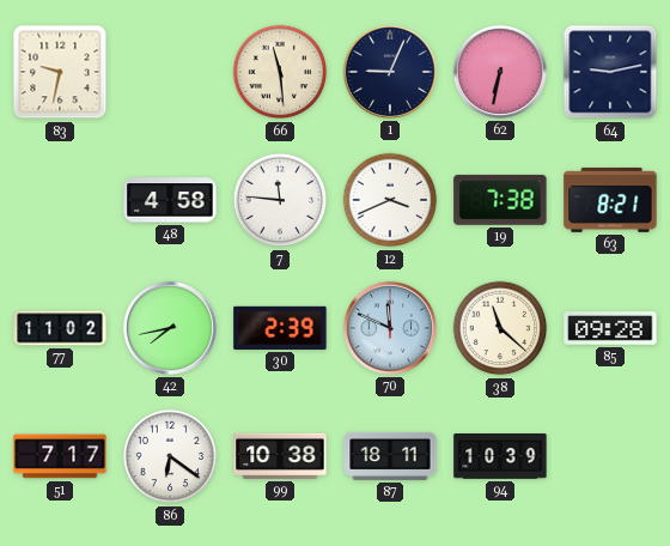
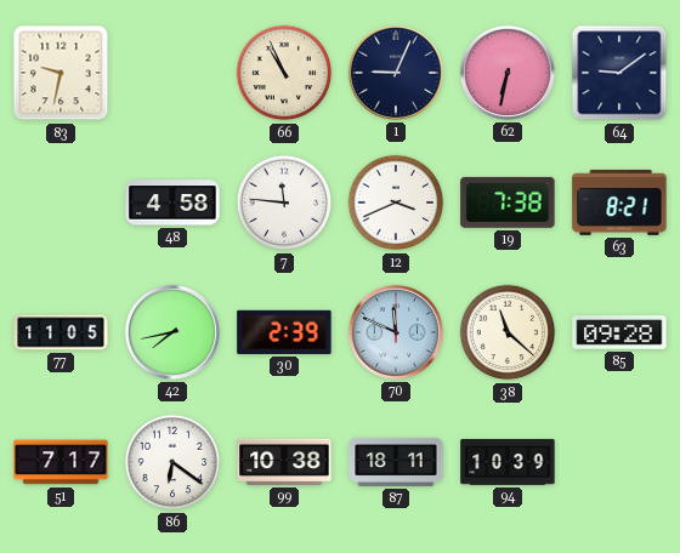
66: 11:29 -> 10:56 (284, 73)
64: 9:13 -> 9:09 (619, 73)
77: 11:02 -> 11:05 (61, 332)
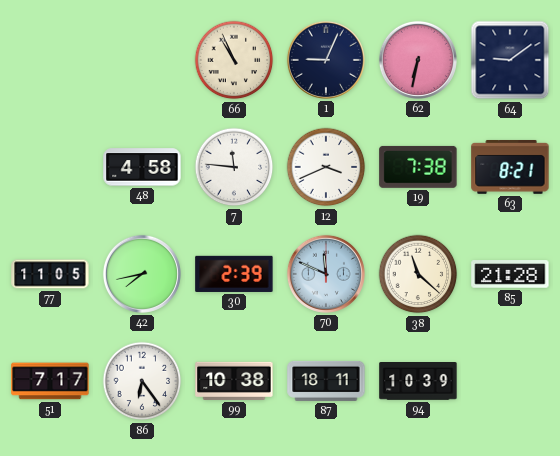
83: 9:32 -> none (61, 73)
85: 09:28 -> 21:28 (510, 274)
86: 6:21 -> 6:24 (142, 381)
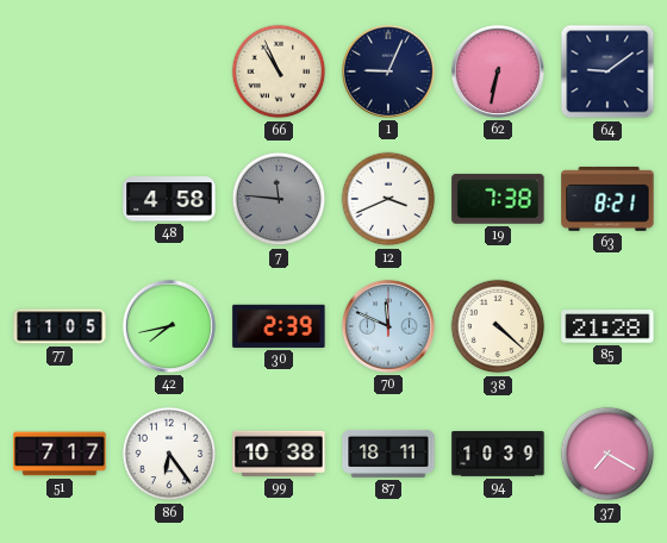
7 dial: white -> grey (279, 199)
38: 11:22 -> 4:22 (498, 326)
37: none -> 7:20 (607, 454)
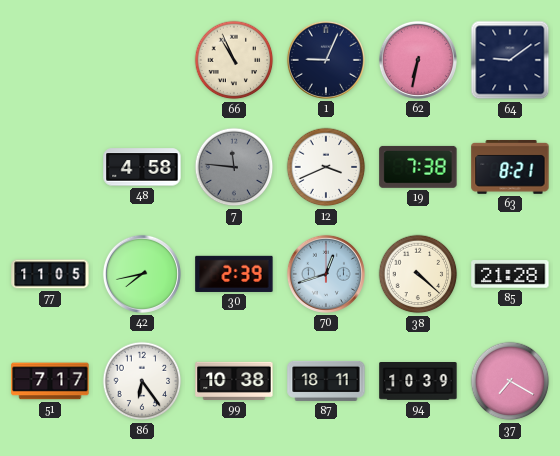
70: 11:49 -> 12:42 (326, 274)
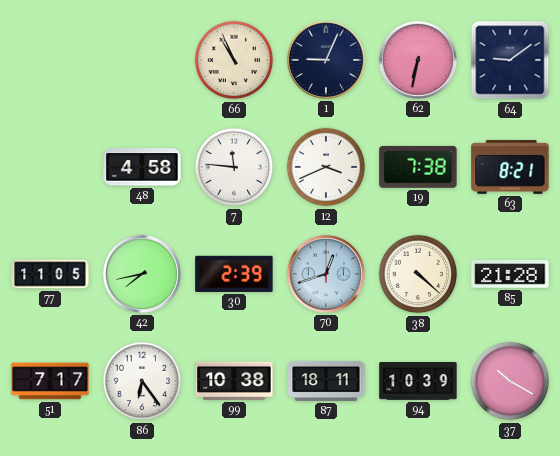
7 dial: grey -> white (234, 167)
37: 7:20 -> 10:20 (510, 381)
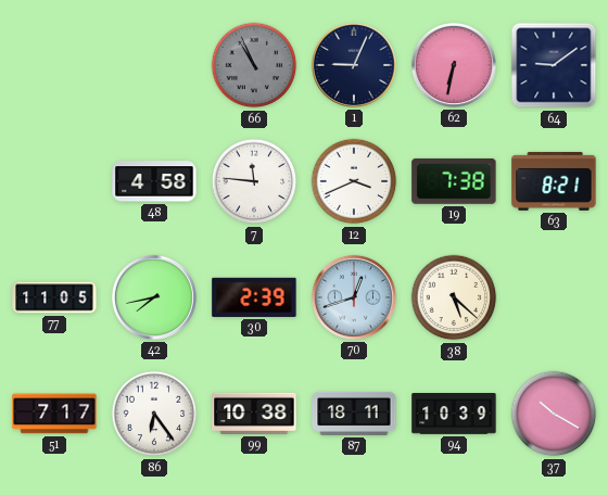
66 dial: cream -> grey (254, 65)
38: 4:22 -> 5:22 (454, 297)
85: 21:28 -> none (510, 274)
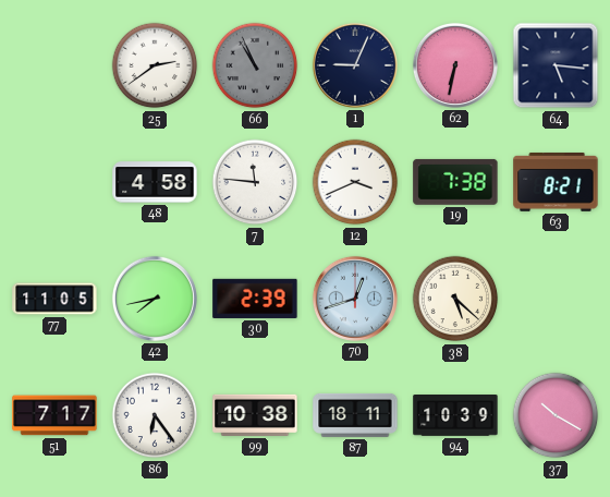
25: none -> 2:39 (155, 65)
64: 9:09 -> 5:16 (556, 65)
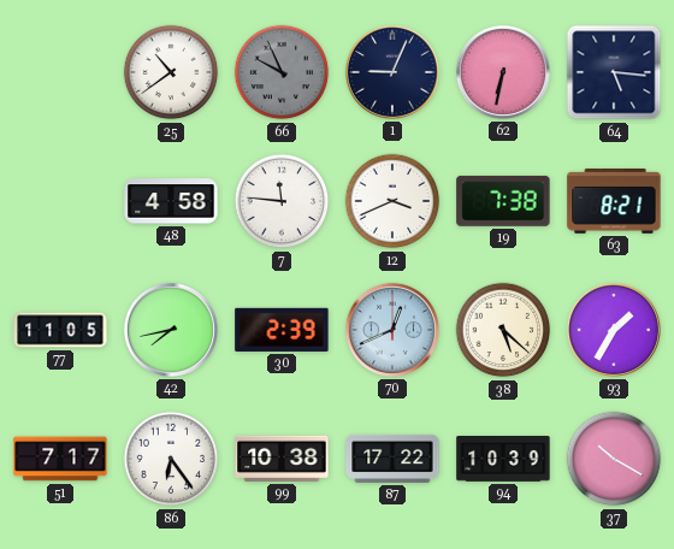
25: 2:39 -> 10:39 (171, 72)
66: 10:56 -> 9:56 (282, 72)
70: 12:42 -> 12:41 (392, 330)
93: none -> 1:35 (614, 330)
87: 18:11 -> 17:22 (392, 459)
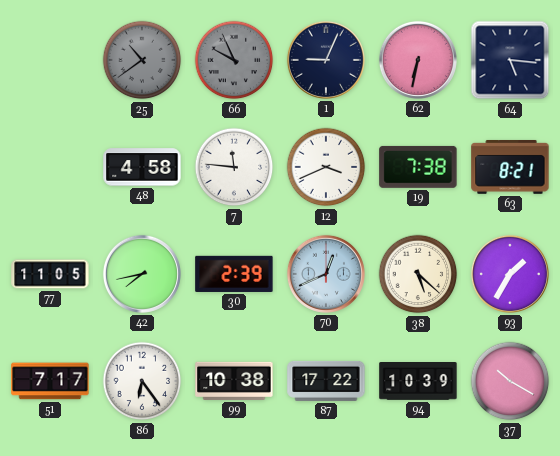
25 dial: white -> grey (142, 60)
